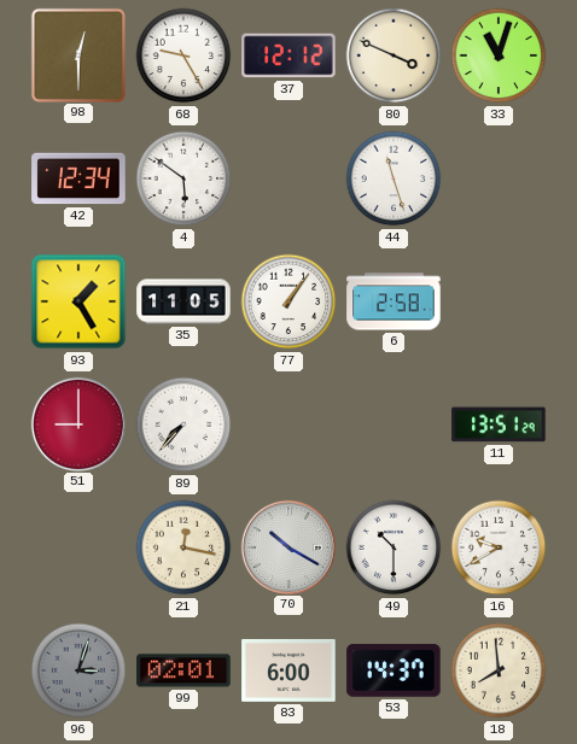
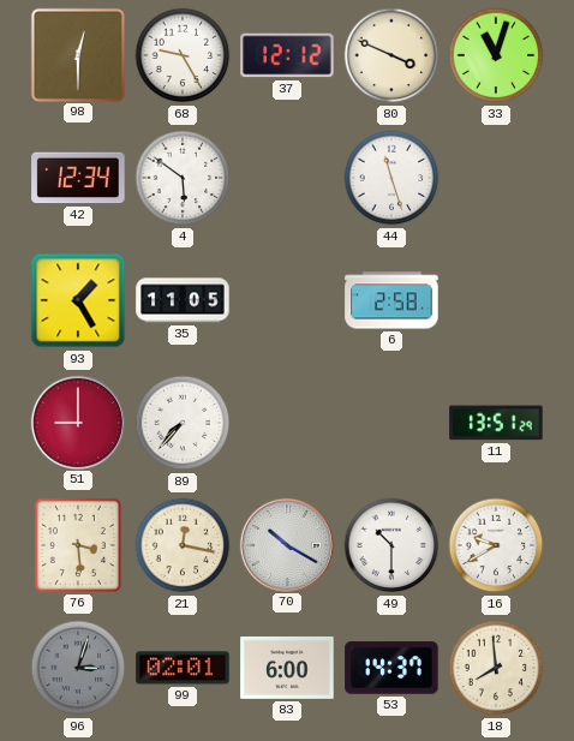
77: 1:06 -> none (288, 301)
76: none -> 3:29 (78, 545)
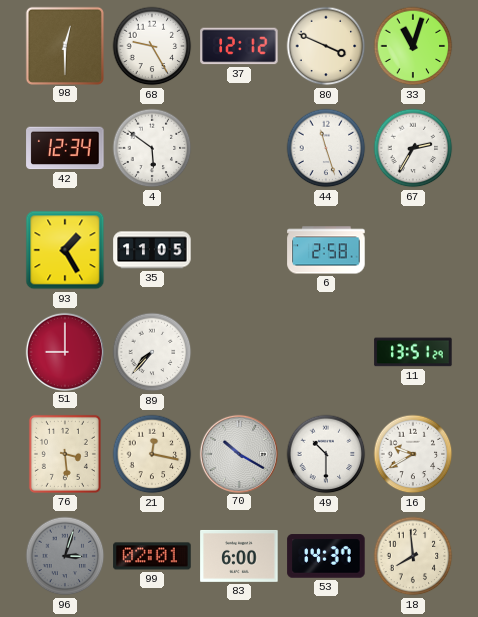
67: none -> 2:35 (413, 148)
